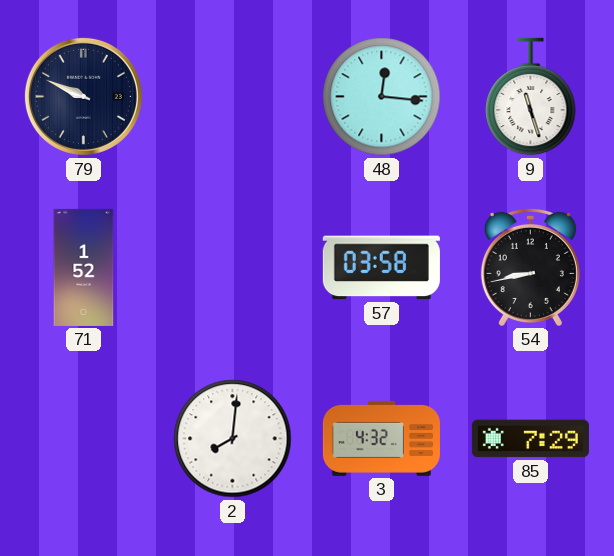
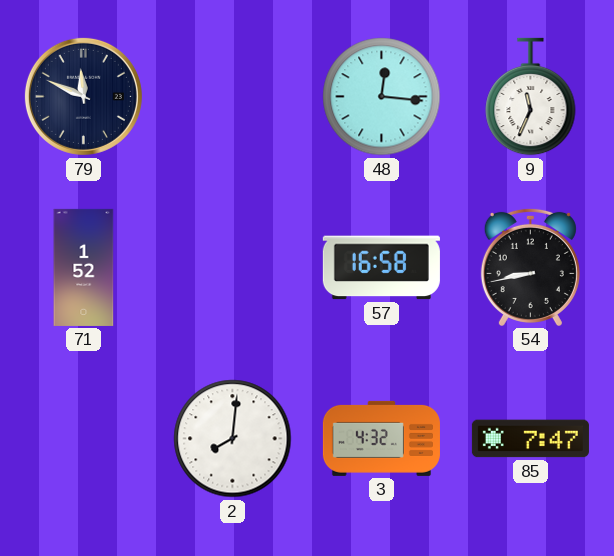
79: 9:49 -> 11:49 (83, 96)
9: 11:27 -> 11:34 (531, 97)
57: 03:58 -> 16:58 (381, 268)
85: 7:29 -> 7:47 (530, 439)
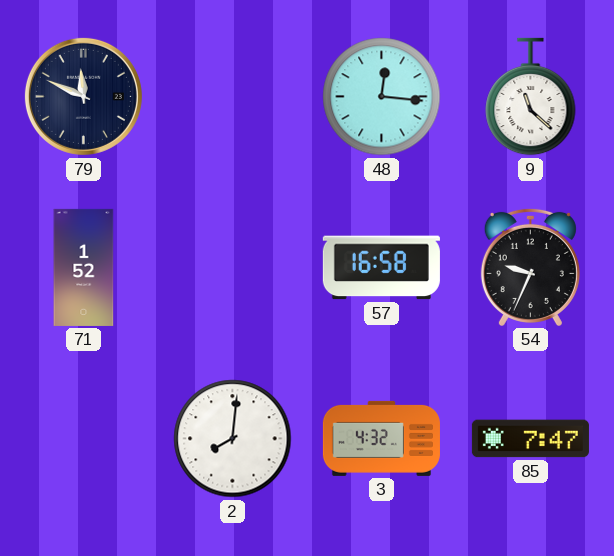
9: 11:34 -> 11:22 (531, 97)
54: 8:43 -> 9:34 (530, 267)
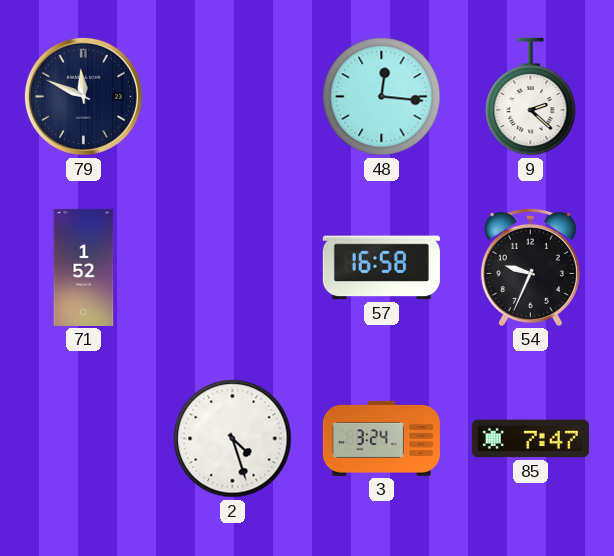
9: 11:22 -> 2:22 (531, 97)
2: 8:01 -> 4:27 (233, 439)
3: 4:32 -> 3:24 (381, 438)
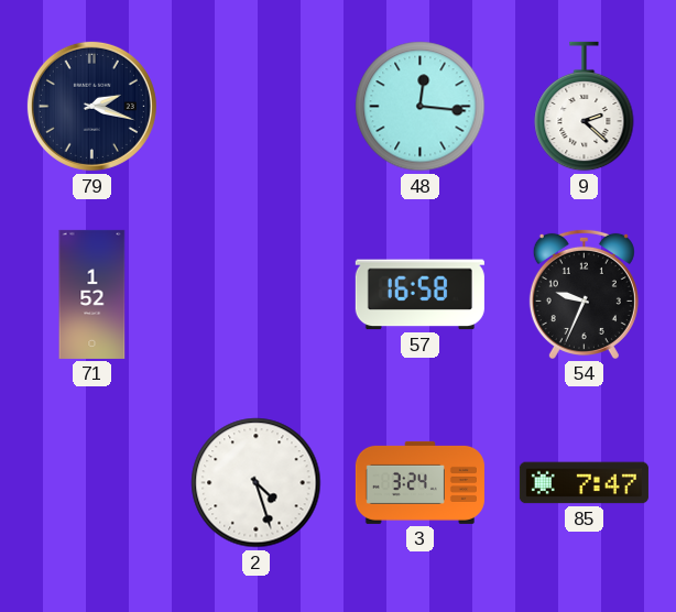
79: 11:49 -> 2:18 (91, 106)
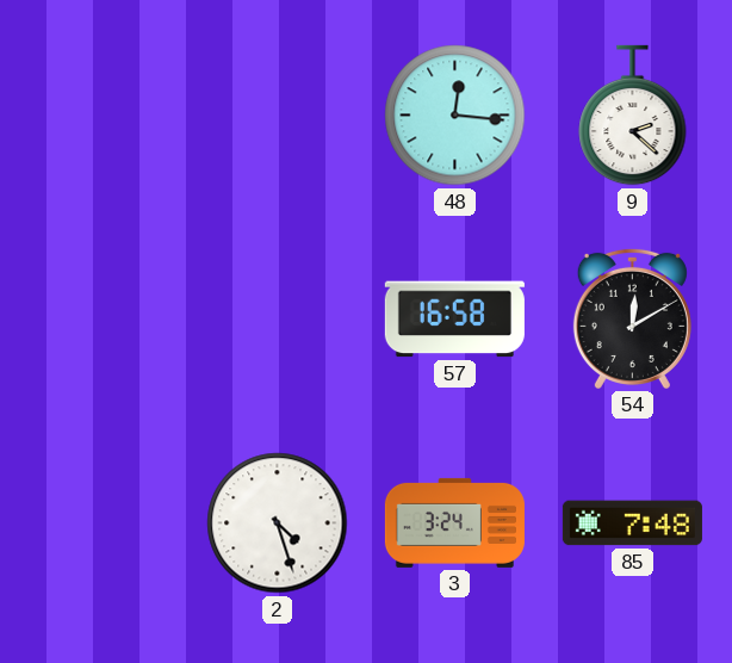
79: 2:18 -> none (91, 106)
71: 1:52 -> none (92, 294)
54: 9:34 -> 12:10 (632, 318)
85: 7:47 -> 7:48 (632, 523)
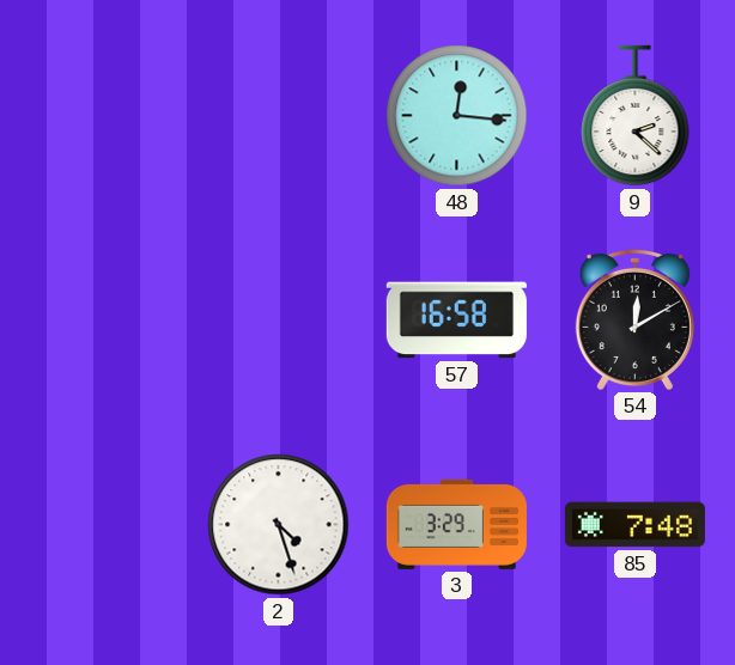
3: 3:24 -> 3:29 (456, 524)
